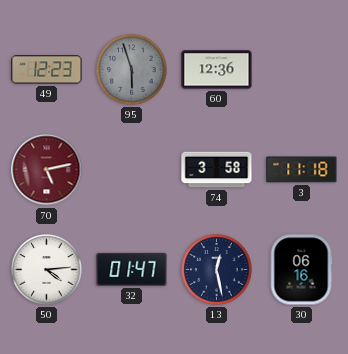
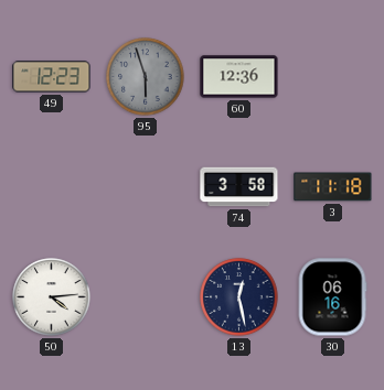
70: 5:13 -> none (47, 170)
32: 01:47 -> none (132, 269)
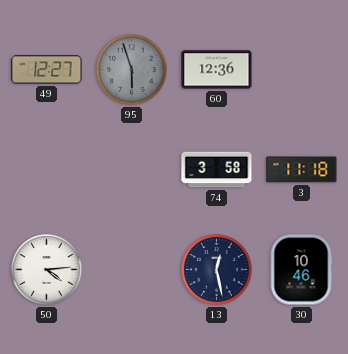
49: 12:23 -> 12:27 (47, 70)
30: 06:16 -> 10:46 (301, 270)
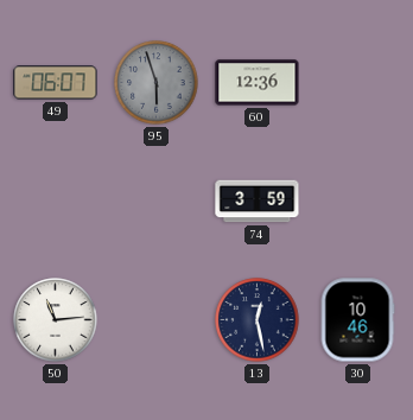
49: 12:27 -> 06:07 (56, 83)
74: 3:58 -> 3:59 (258, 202)
3: 11:18 -> none (302, 170)
50: 4:14 -> 11:14 (56, 320)
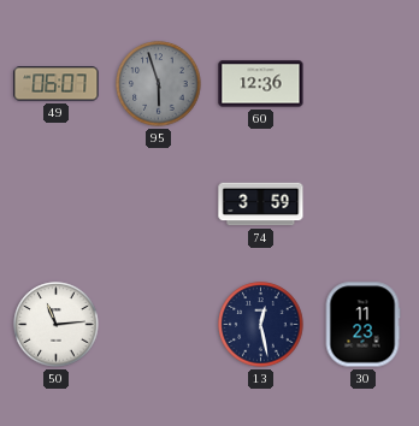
30: 10:46 -> 11:23 (362, 325)
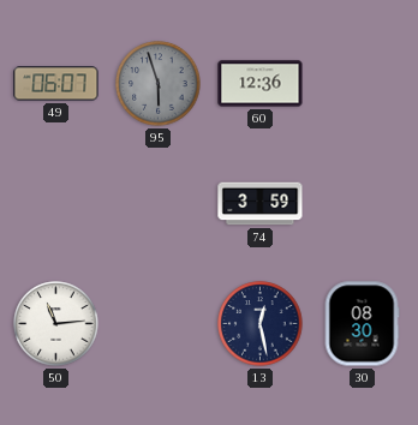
30: 11:23 -> 08:30 (362, 324)
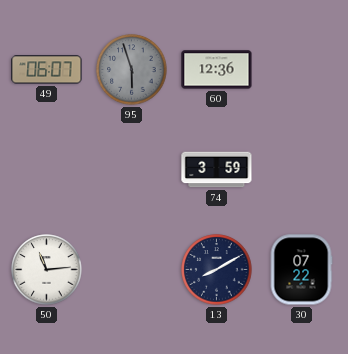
13: 12:28 -> 8:10 (217, 270)
30: 08:30 -> 07:22 (301, 270)
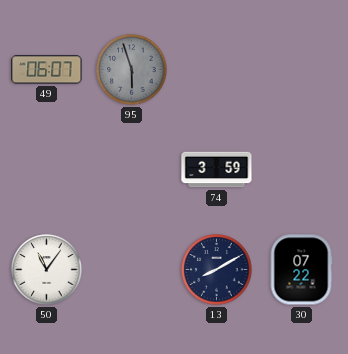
60: 12:36 -> none (217, 70)
50: 11:14 -> 11:06 (47, 270)
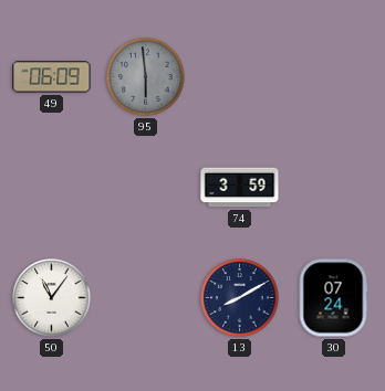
49: 06:07 -> 06:09 (52, 77)
95: 5:57 -> 5:59 (146, 77)
30: 07:22 -> 07:24 (333, 298)
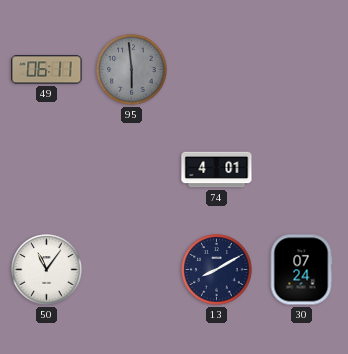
49: 06:09 -> 06:11 (47, 70)
74: 3:59 -> 4:01 (217, 170)
